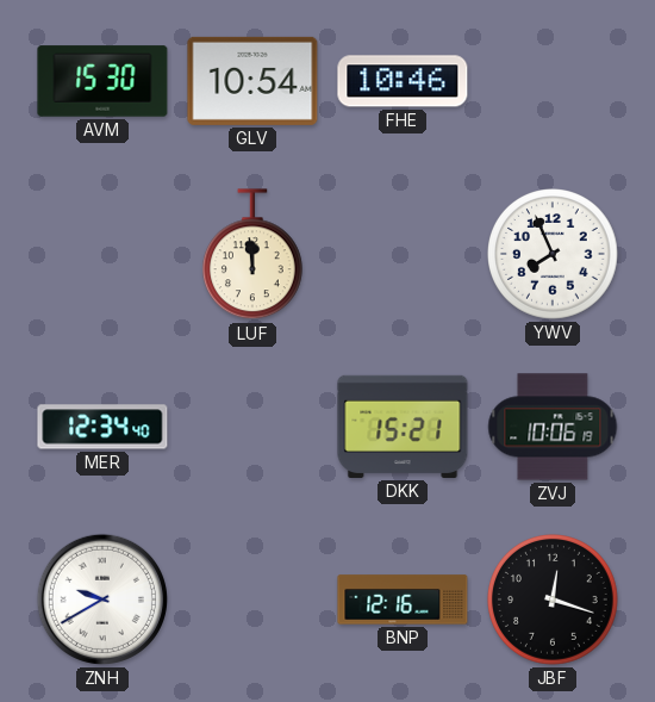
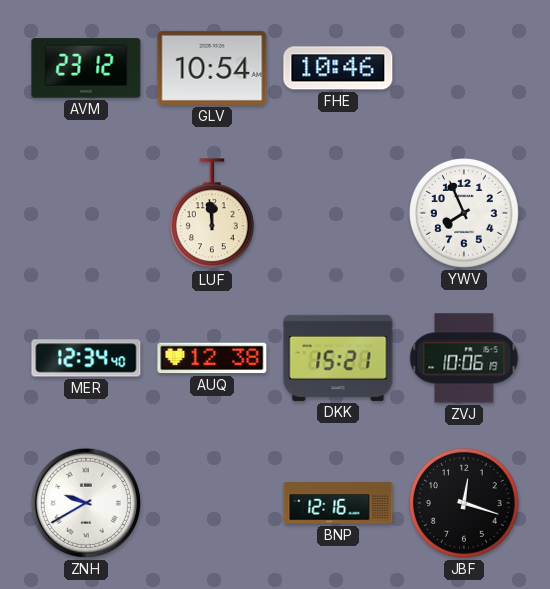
AVM: 15:30 -> 23:12 (86, 68)
AUQ: none -> 12:38 (212, 358)
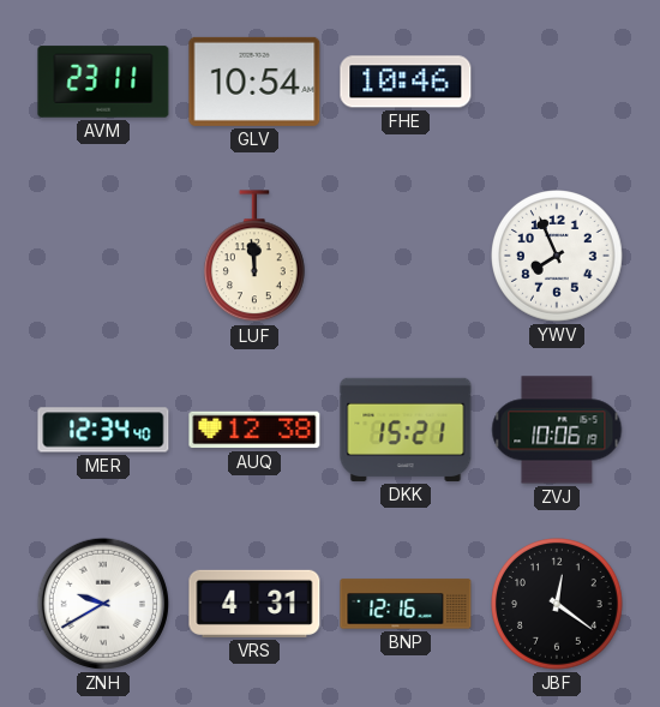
AVM: 23:12 -> 23:11 (103, 82)
VRS: none -> 4:31 (254, 604)
JBF: 12:18 -> 12:21 (558, 605)
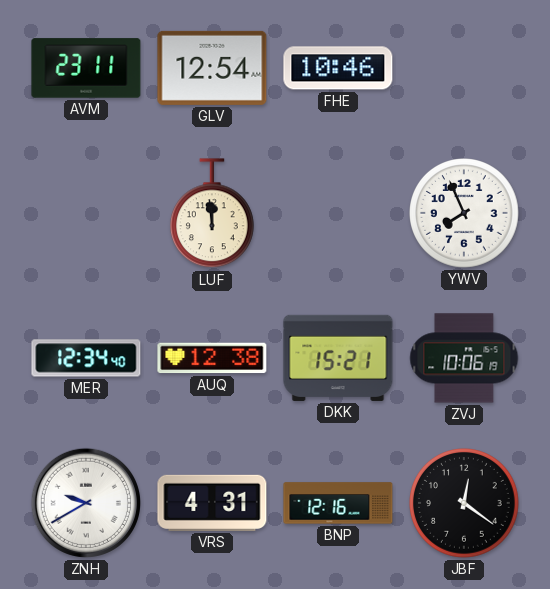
GLV: 10:54 -> 12:54 (212, 68)
